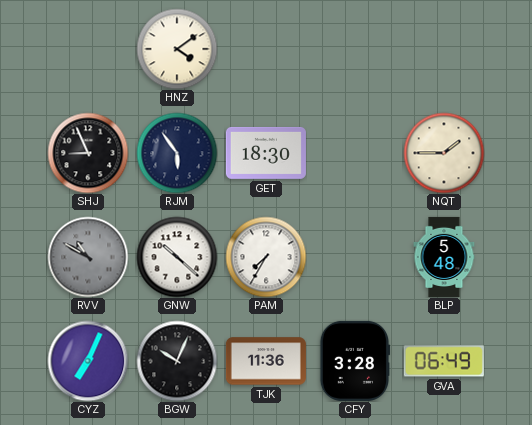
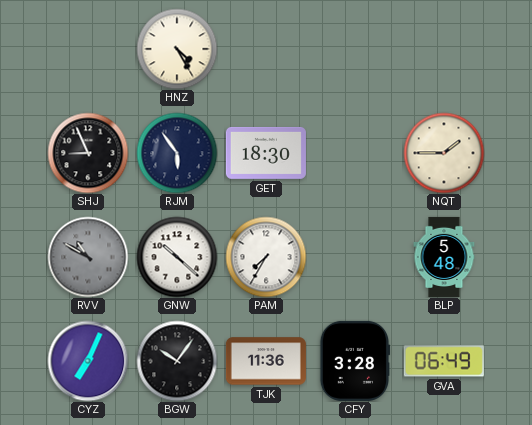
HNZ: 4:09 -> 4:25 (177, 49)
BGW: 10:04 -> 10:06 (177, 361)
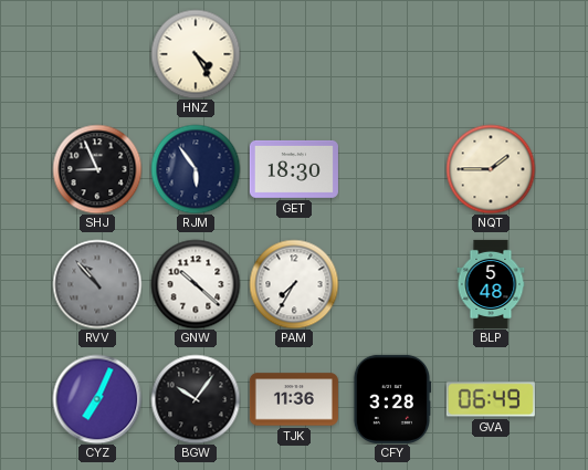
RVV: 10:50 -> 10:53 (97, 284)
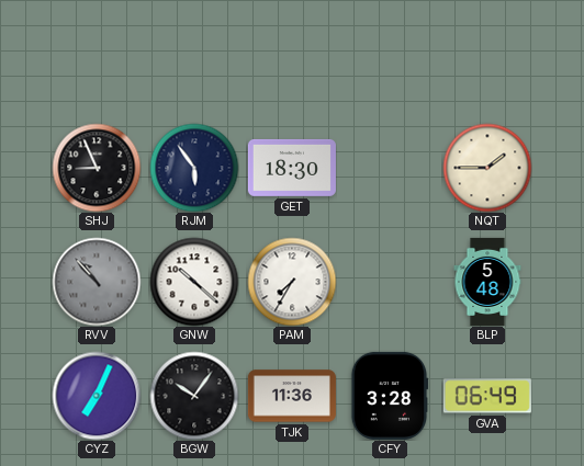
HNZ: 4:25 -> none (196, 54)
